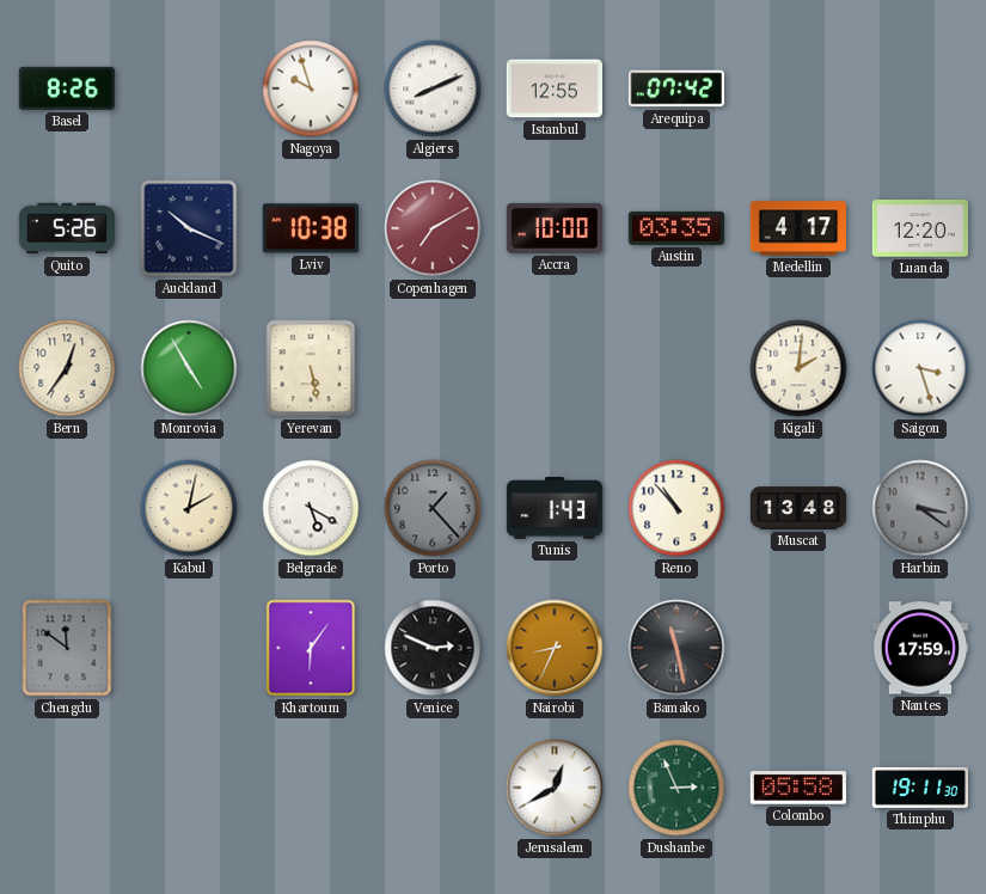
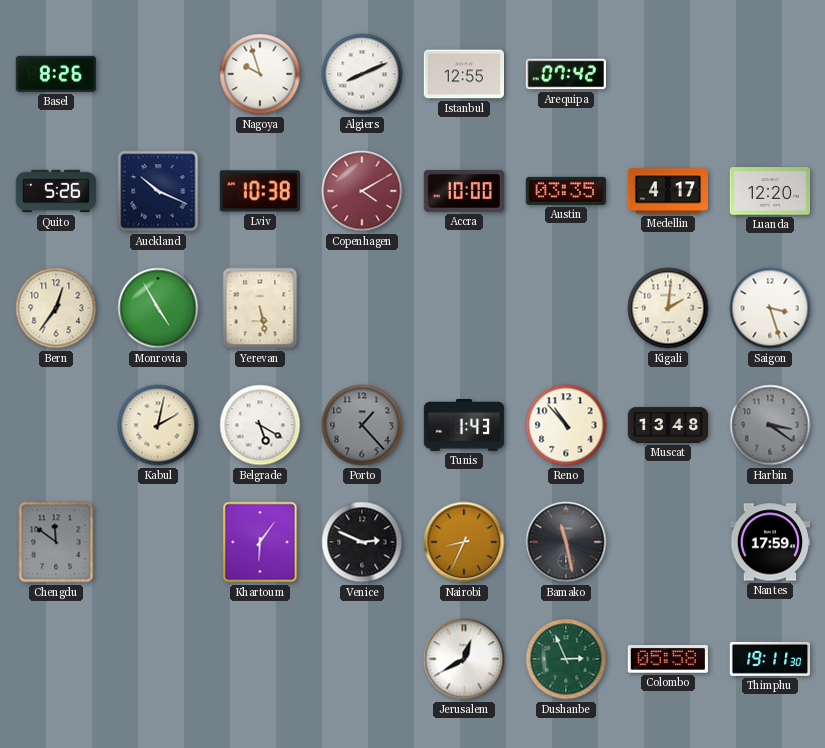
Copenhagen: 7:10 -> 4:10 (362, 191)
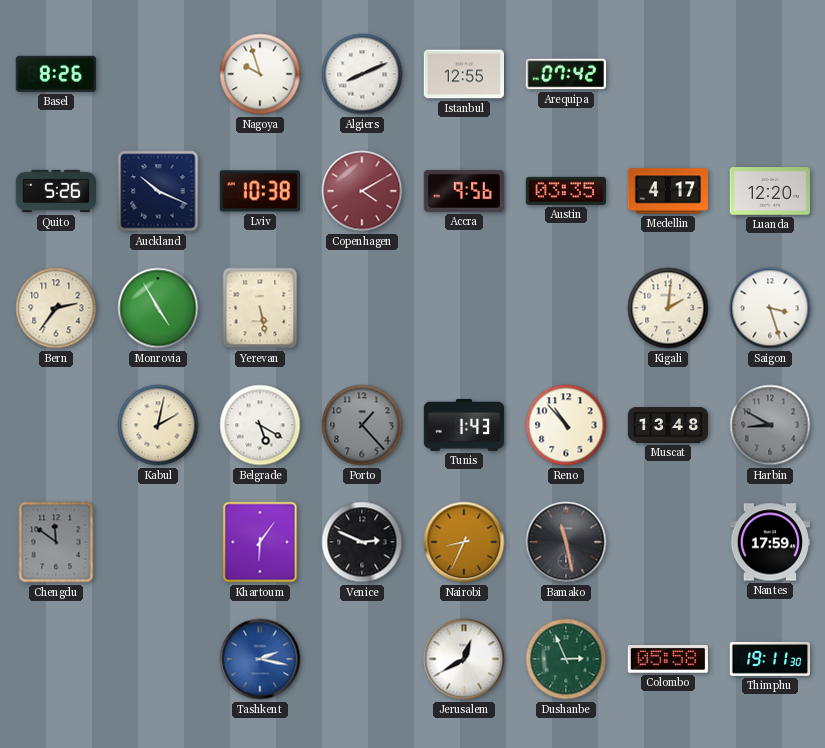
Accra: 10:00 -> 9:56 (463, 191)
Bern: 12:36 -> 2:36 (56, 308)
Harbin: 3:21 -> 8:50 (770, 425)
Tashkent: none -> 2:17 (260, 659)
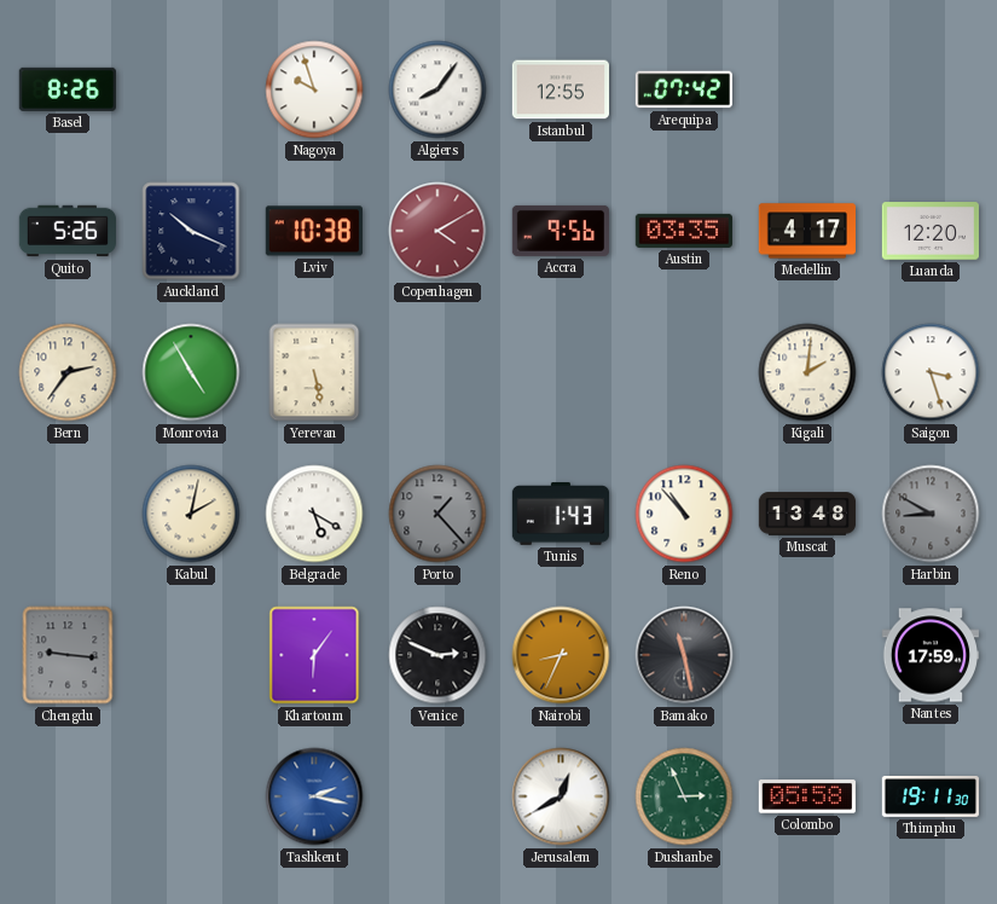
Algiers: 8:11 -> 8:06 (437, 89)
Chengdu: 11:51 -> 9:16 (68, 655)
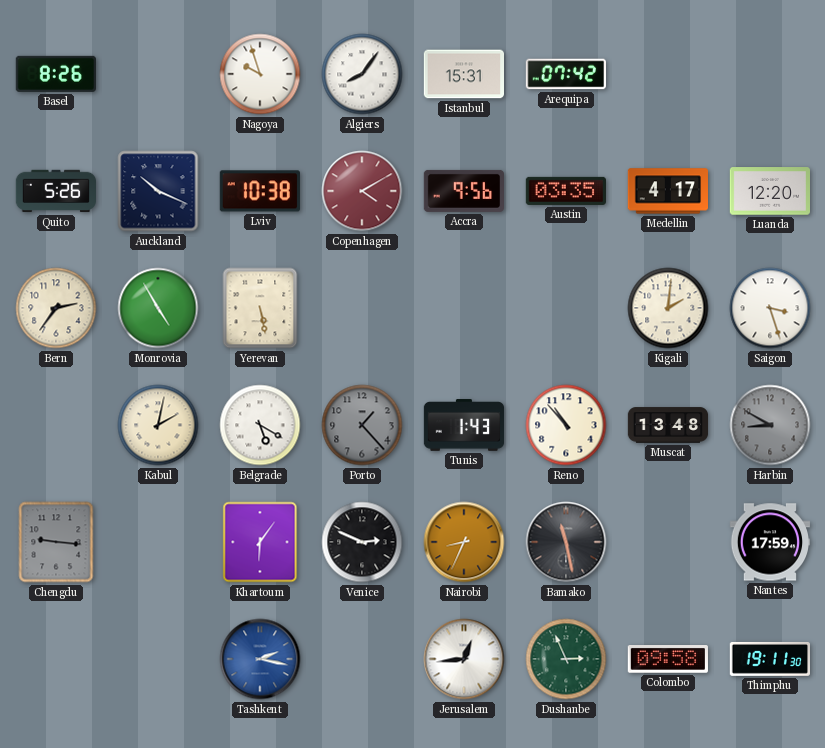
Istanbul: 12:55 -> 15:31 (463, 74)
Jerusalem: 12:40 -> 12:44 (464, 659)
Colombo: 05:58 -> 09:58 (668, 660)
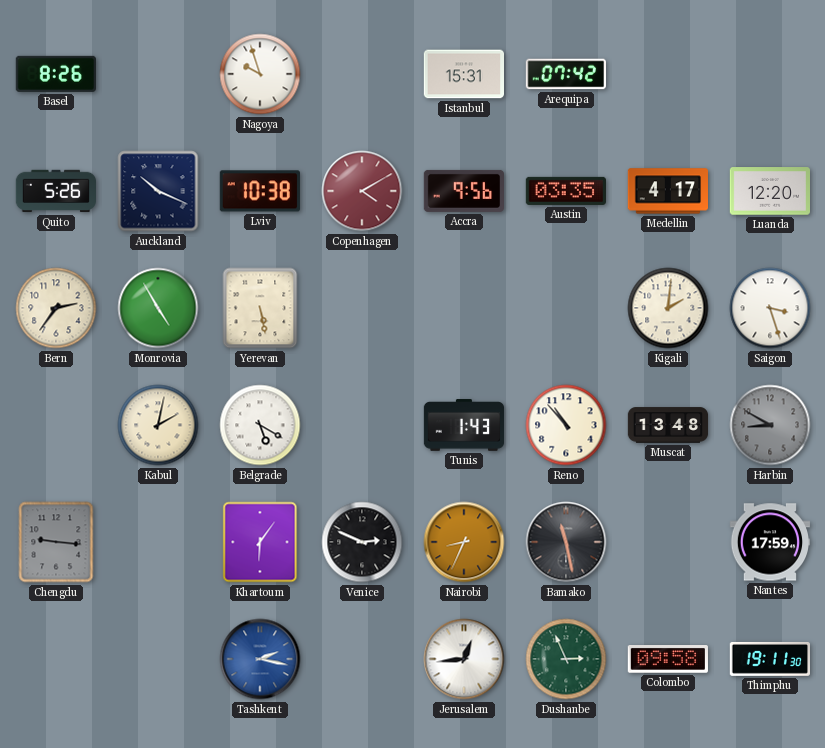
Algiers: 8:06 -> none (362, 74)
Porto: 1:23 -> none (362, 425)
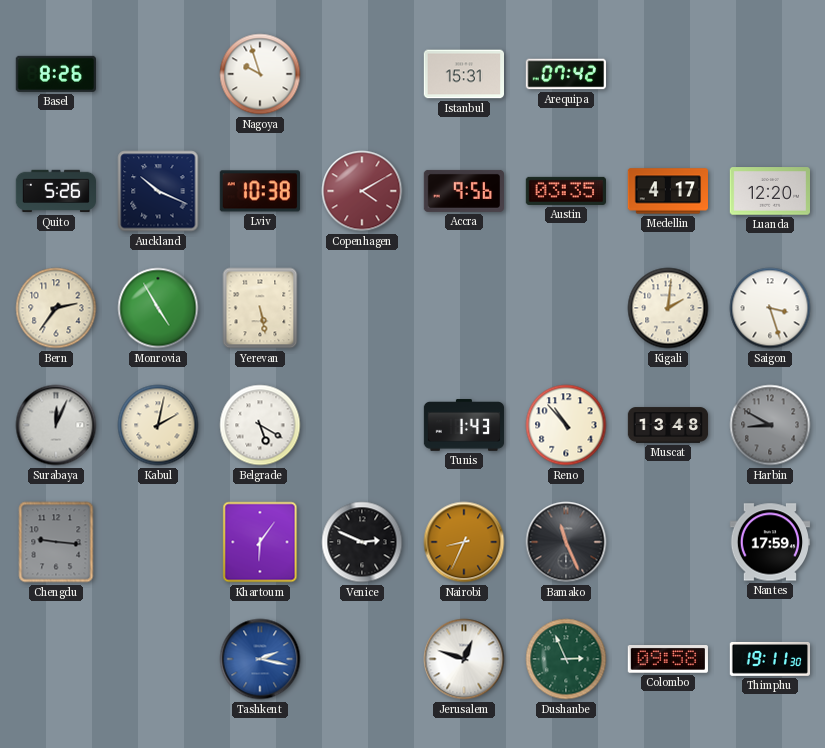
Surabaya: none -> 12:04 (56, 425)
Bamako: 11:28 -> 11:26 (566, 542)
Jerusalem: 12:44 -> 12:48 (464, 659)
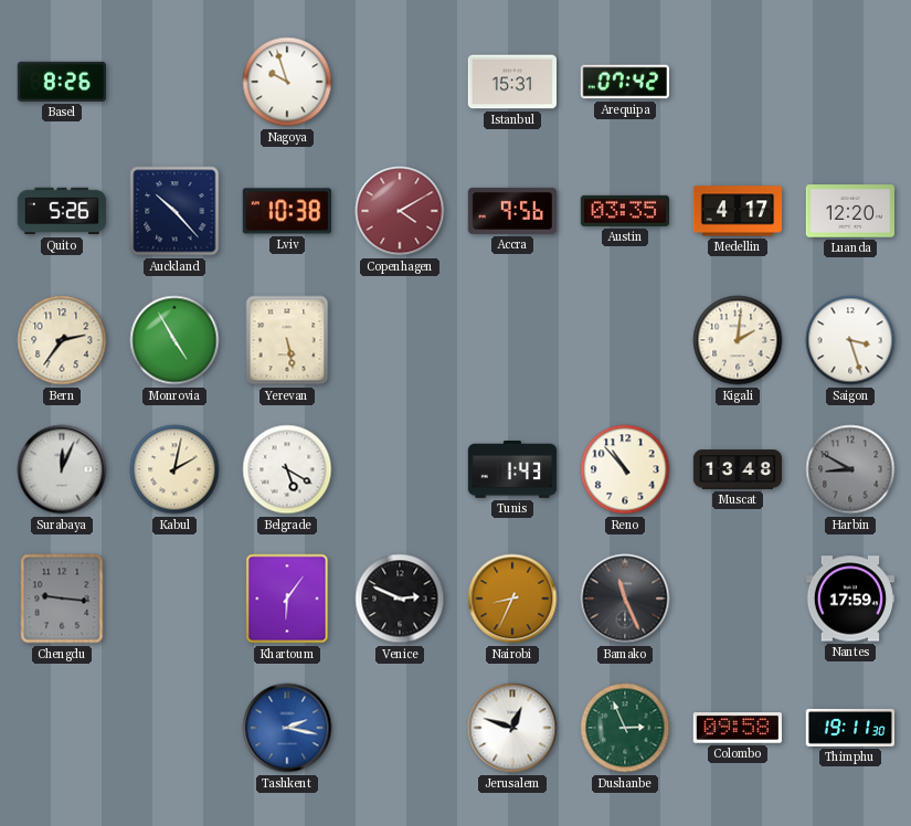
Auckland: 10:19 -> 10:23 (174, 211)
